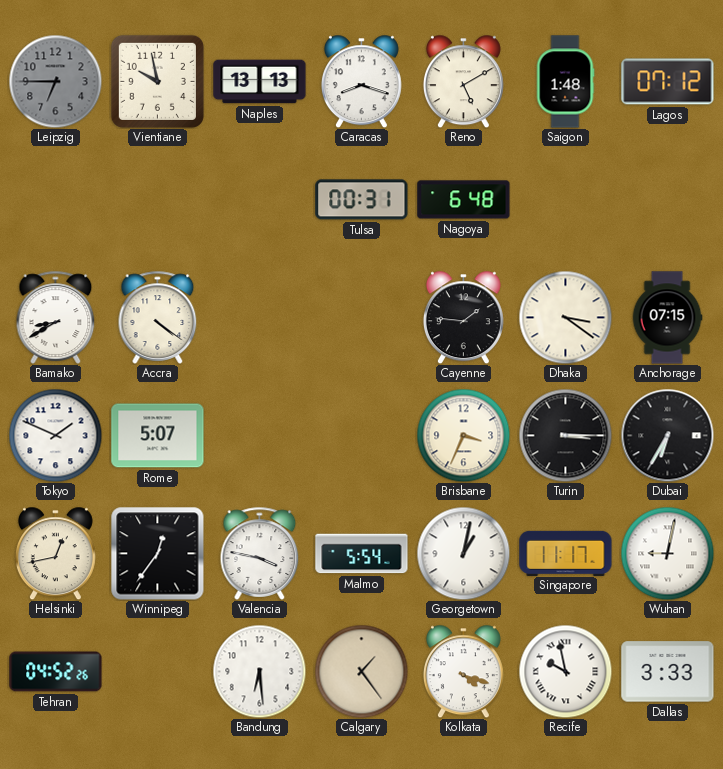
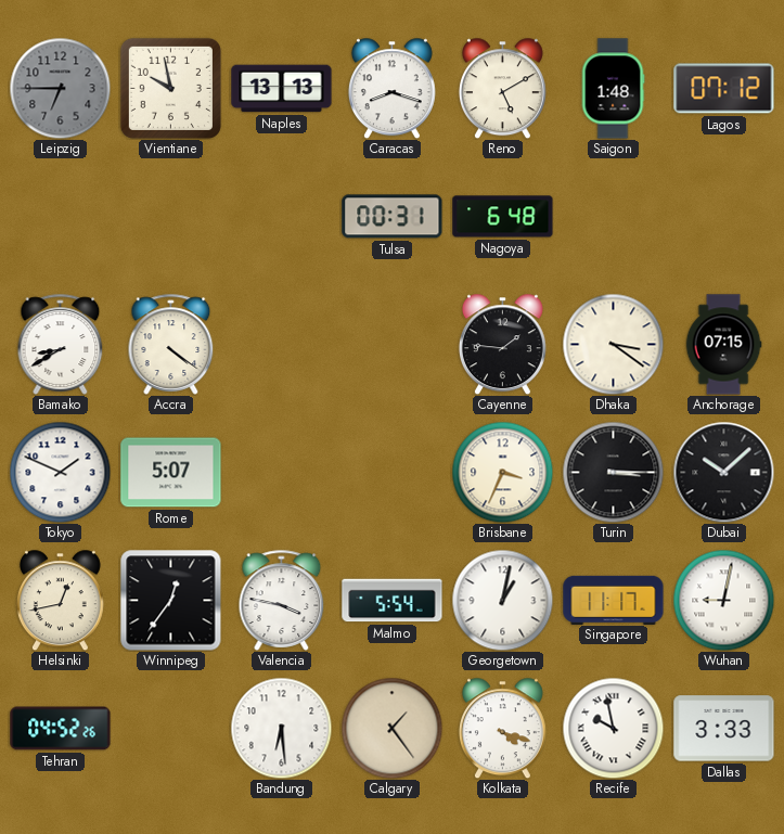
Dubai: 6:35 -> 10:08 (723, 472)
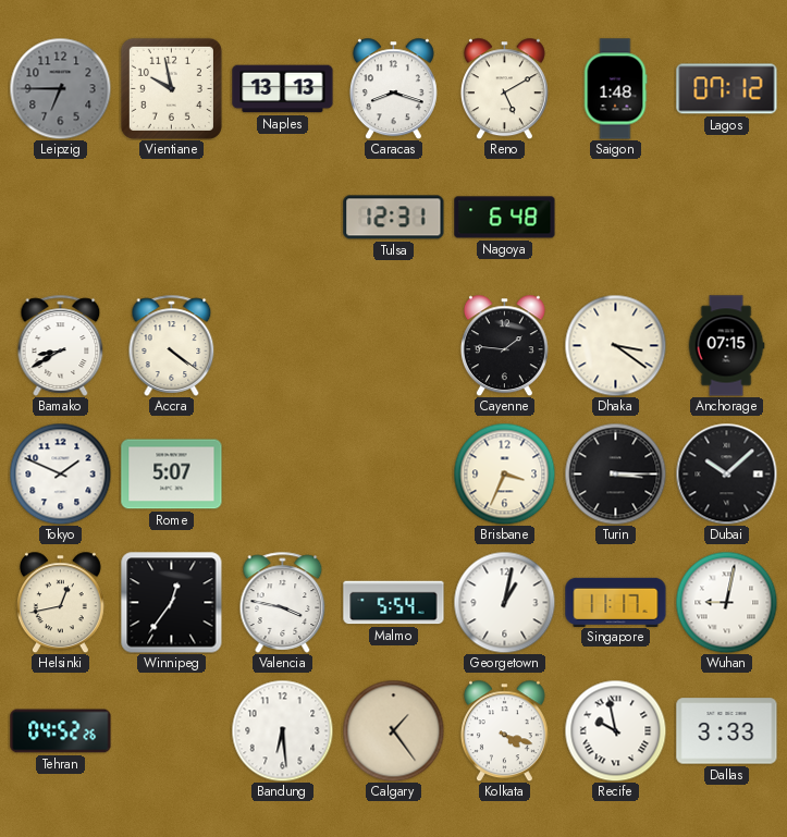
Tulsa: 00:31 -> 12:31 (394, 218)
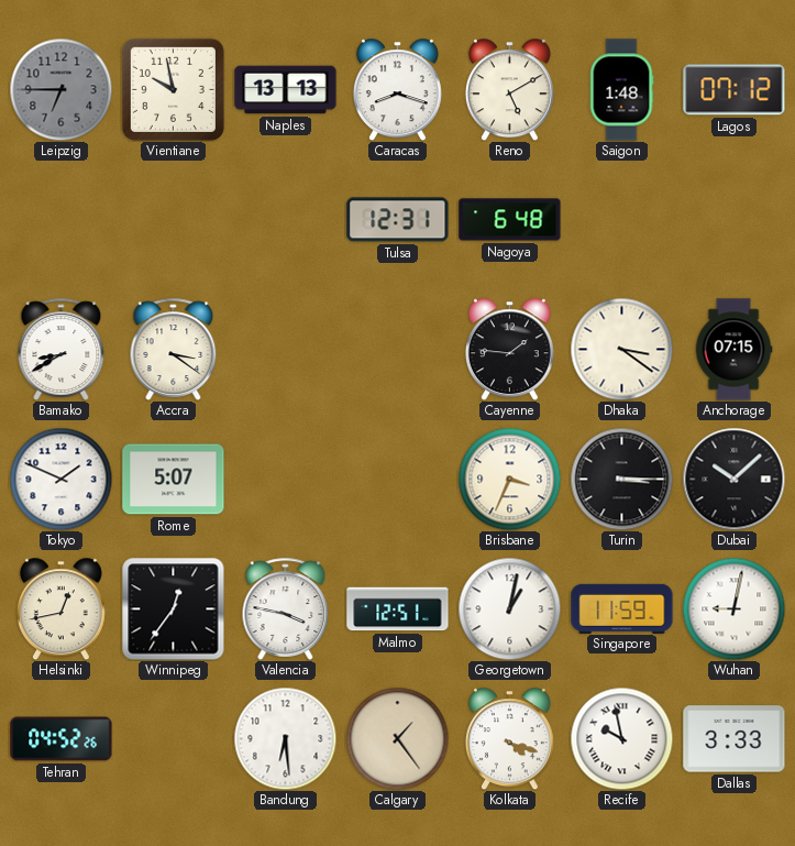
Accra: 4:21 -> 3:21 (174, 349)
Malmo: 5:54 -> 12:51 (398, 609)
Singapore: 11:17 -> 11:59 (622, 608)
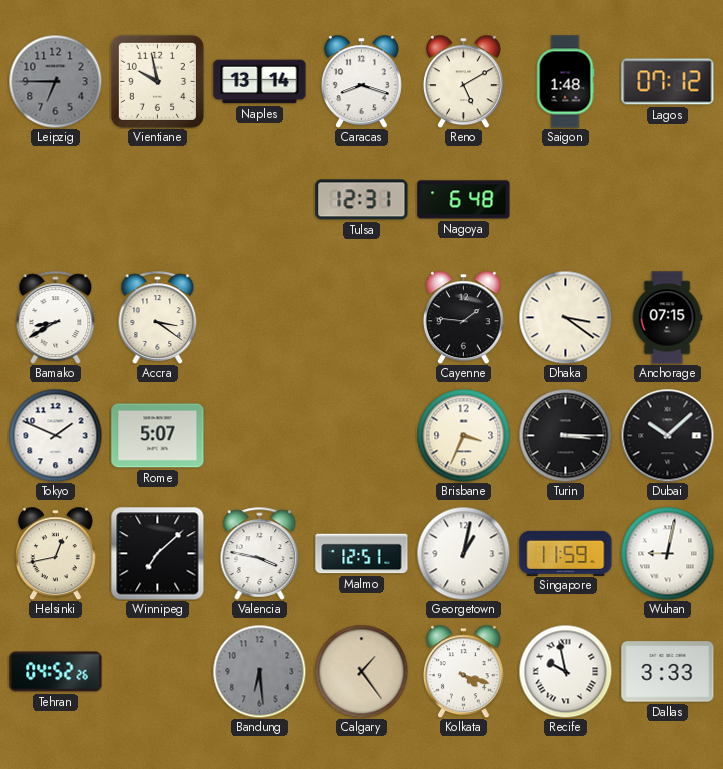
Naples: 13:13 -> 13:14 (260, 82)
Winnipeg: 12:36 -> 7:08 (158, 554)
Bandung dial: white -> grey (259, 671)
